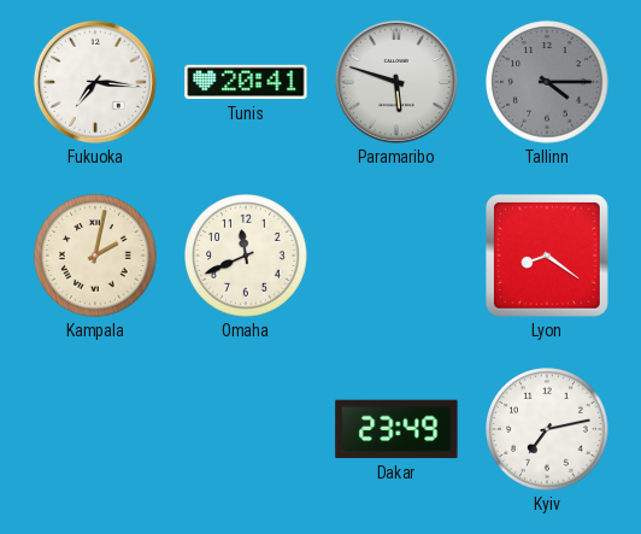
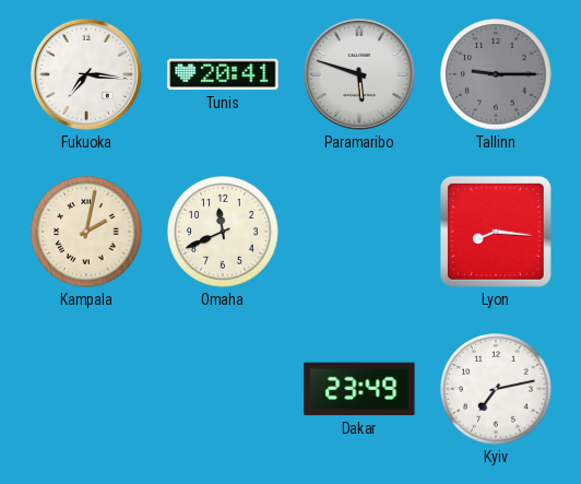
Tallinn: 4:15 -> 9:15 (496, 74)
Lyon: 8:21 -> 8:16 (496, 232)
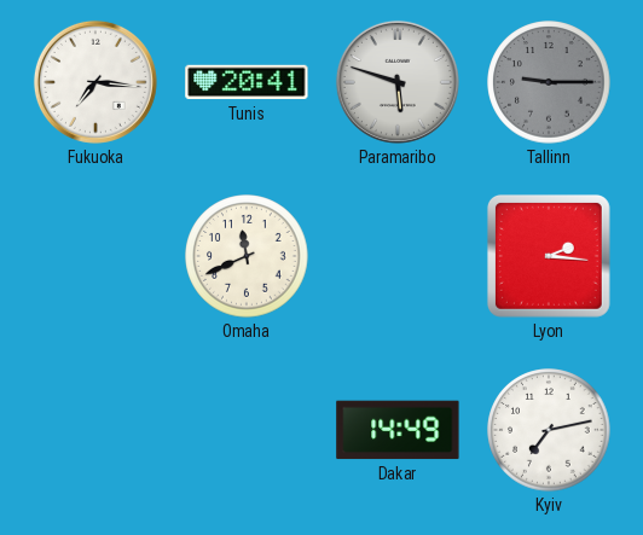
Kampala: 2:02 -> none (86, 232)
Lyon: 8:16 -> 2:16 (549, 256)
Dakar: 23:49 -> 14:49 (398, 430)
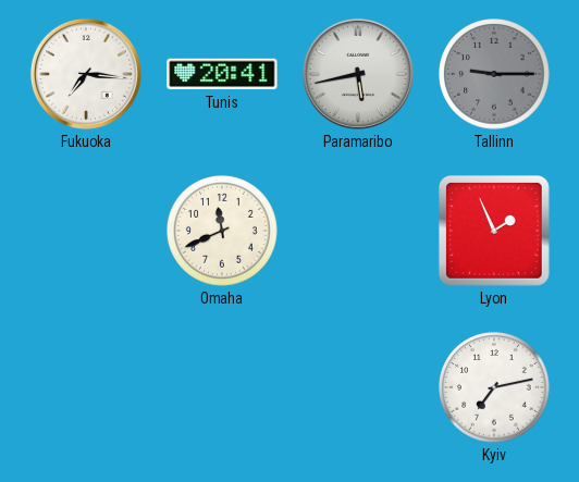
Paramaribo: 5:48 -> 5:43 (358, 74)
Lyon: 2:16 -> 1:56 (494, 231)
Dakar: 14:49 -> none (398, 430)
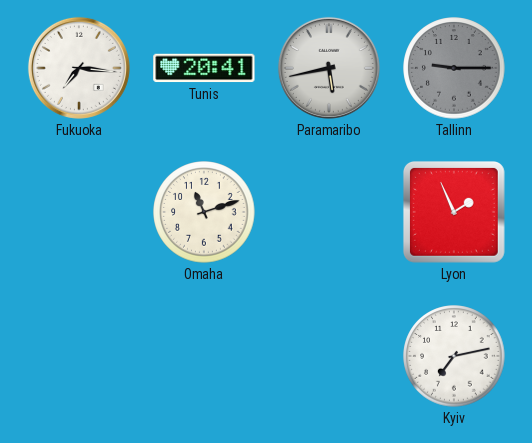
Omaha: 11:41 -> 11:12 (204, 212)
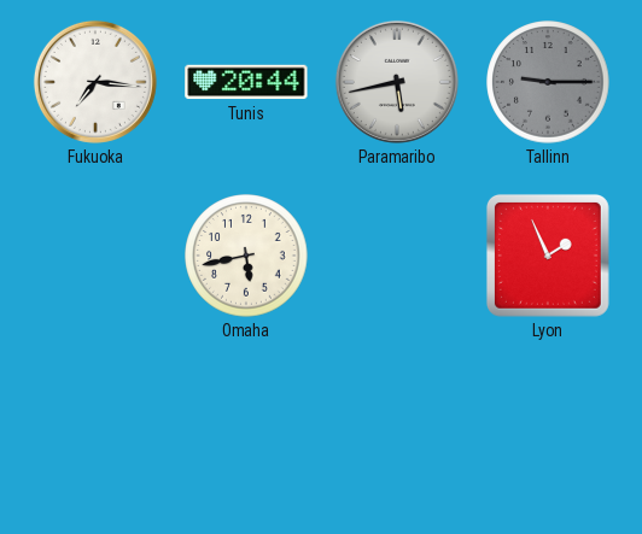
Tunis: 20:41 -> 20:44 (246, 82)
Omaha: 11:12 -> 5:43 (246, 256)
Kyiv: 7:13 -> none (454, 356)
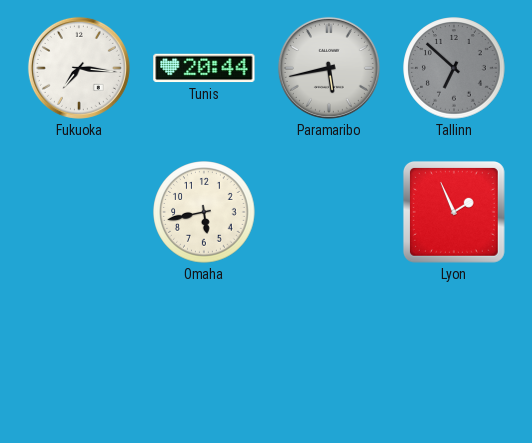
Tallinn: 9:15 -> 6:52 (454, 68)
